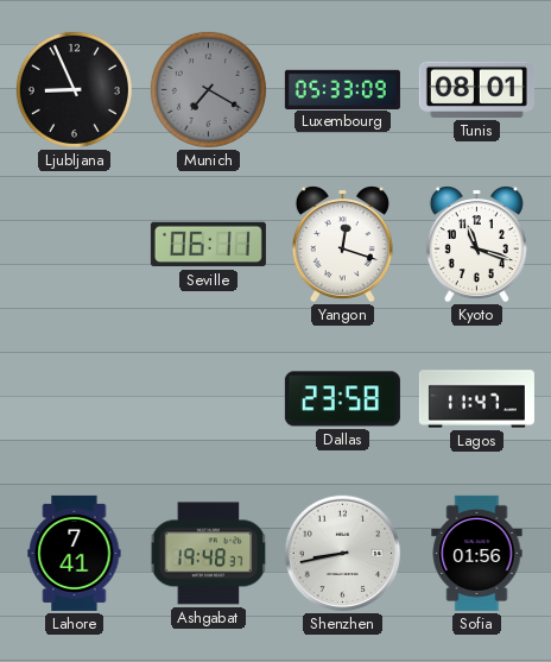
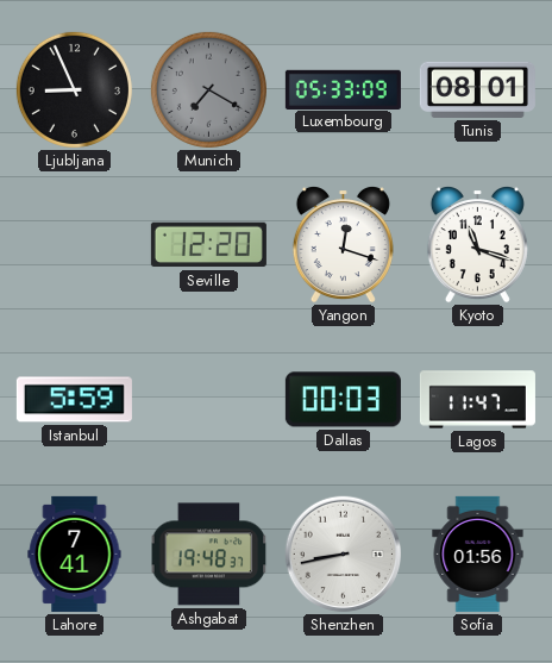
Seville: 06:11 -> 12:20 (208, 245)
Istanbul: none -> 5:59 (74, 400)
Dallas: 23:58 -> 00:03 (343, 400)
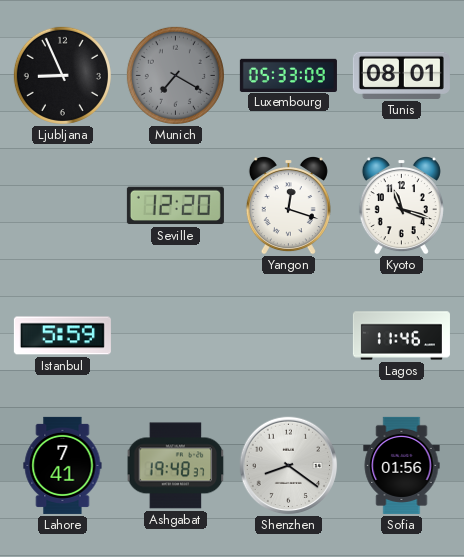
Dallas: 00:03 -> none (343, 400)
Lagos: 11:47 -> 11:46 (401, 336)
Shenzhen: 8:43 -> 8:21 (289, 466)
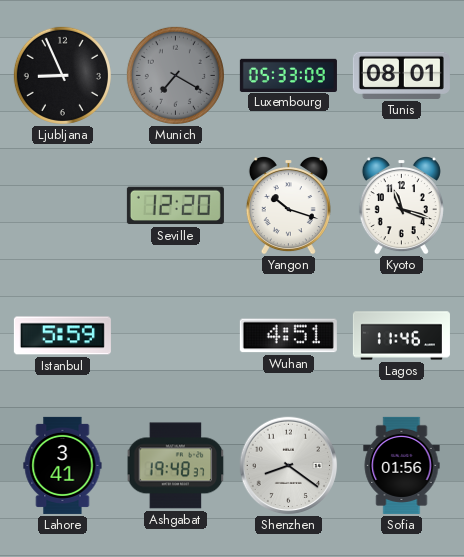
Yangon: 12:18 -> 10:18 (288, 206)
Wuhan: none -> 4:51 (288, 336)
Lahore: 7:41 -> 3:41 (63, 465)
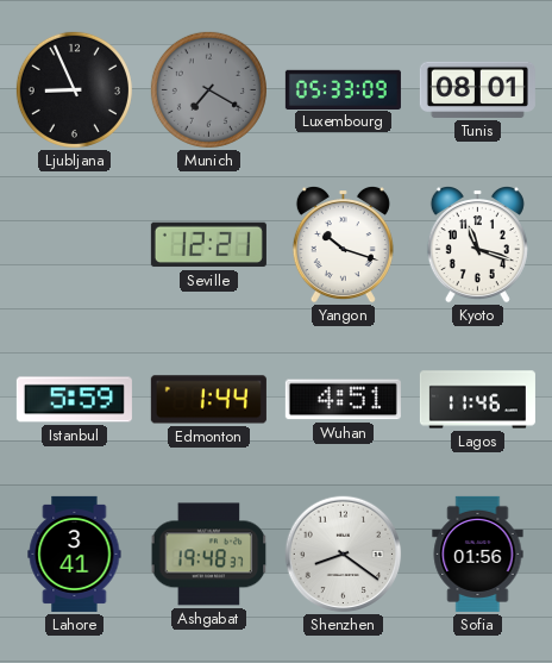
Seville: 12:20 -> 12:21 (208, 245)
Edmonton: none -> 1:44 (208, 400)
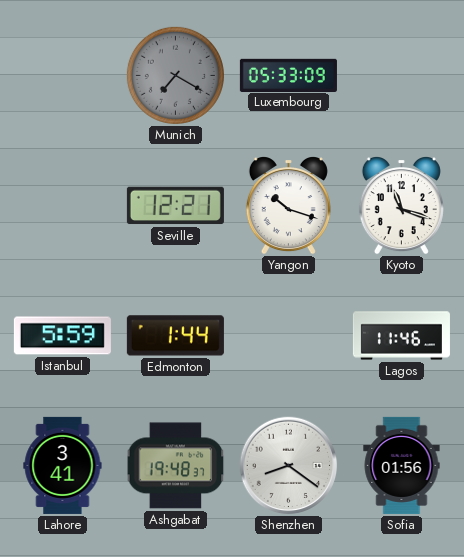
Ljubljana: 8:56 -> none (74, 89)
Tunis: 08:01 -> none (477, 89)
Wuhan: 4:51 -> none (343, 400)
